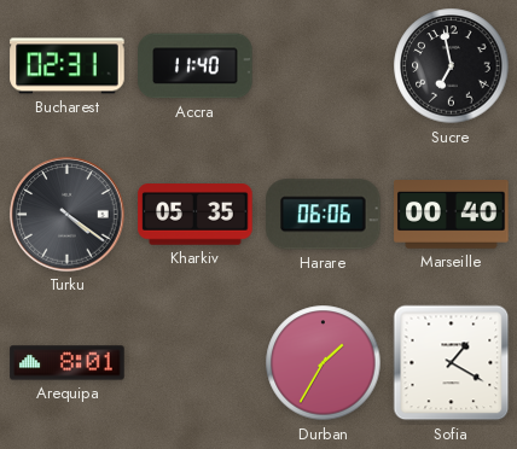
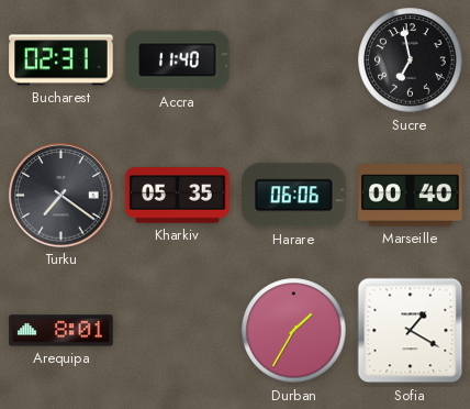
Turku: 4:21 -> 7:21 (61, 196)
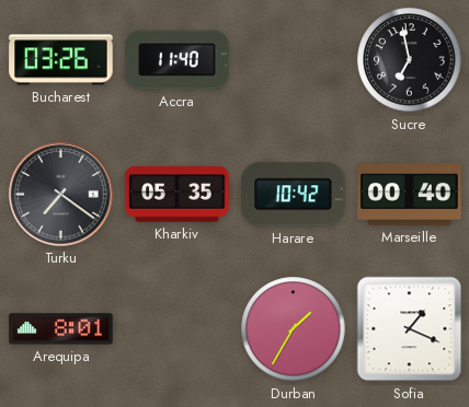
Bucharest: 02:31 -> 03:26 (61, 60)
Harare: 06:06 -> 10:42 (294, 195)
Sofia: 1:20 -> 1:19 (410, 329)
